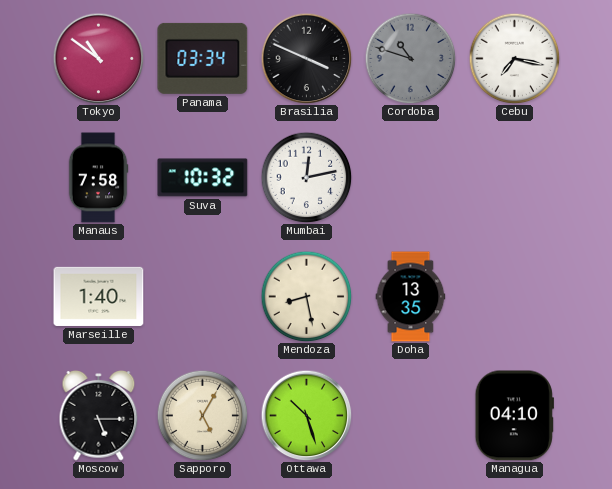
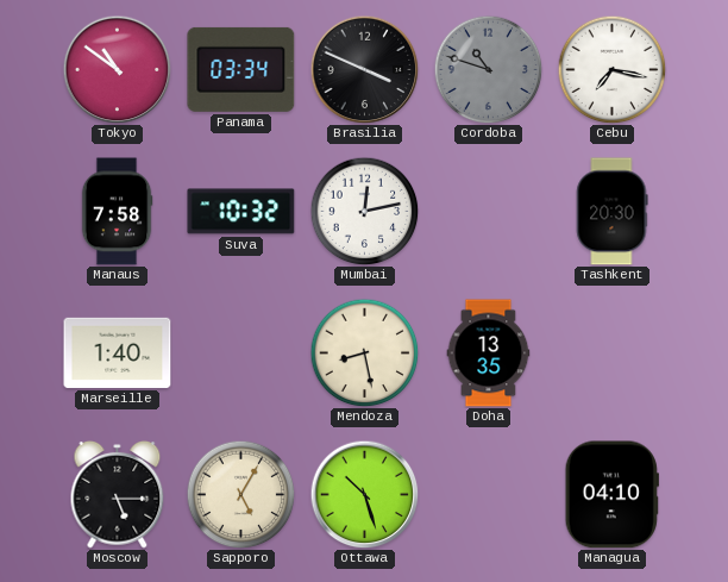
Tashkent: none -> 20:30 (613, 212)
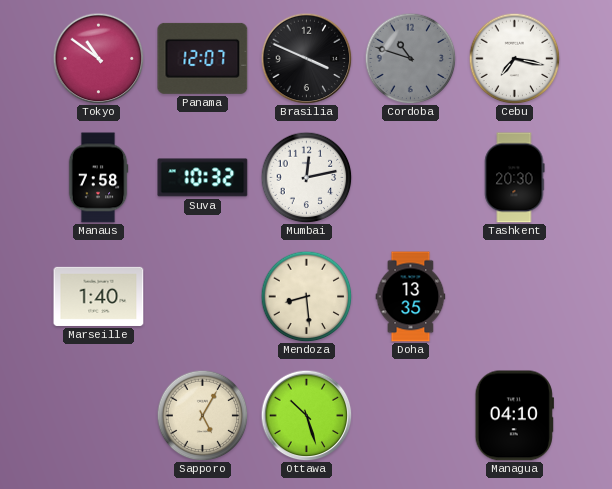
Panama: 03:34 -> 12:07 (203, 58)
Mendoza: 8:28 -> 8:29 (306, 296)
Moscow: 5:15 -> none (118, 495)
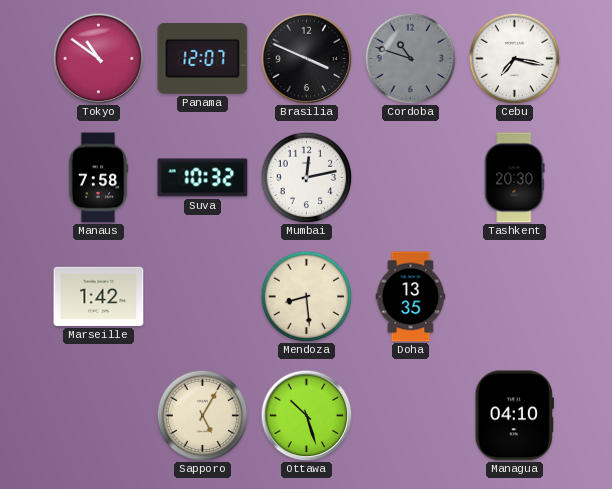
Marseille: 1:40 -> 1:42 (99, 296)
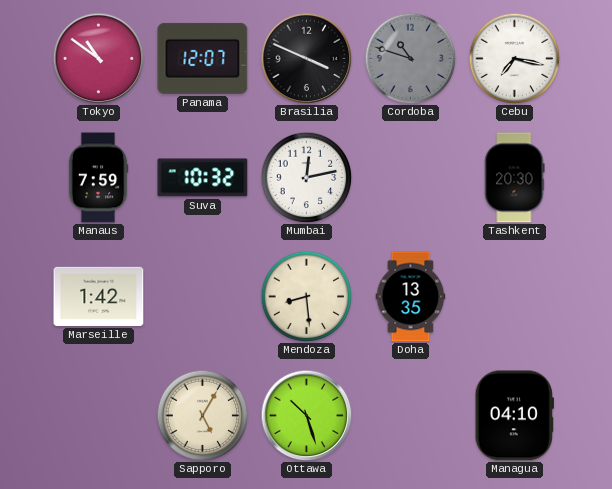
Manaus: 7:58 -> 7:59 (98, 178)
